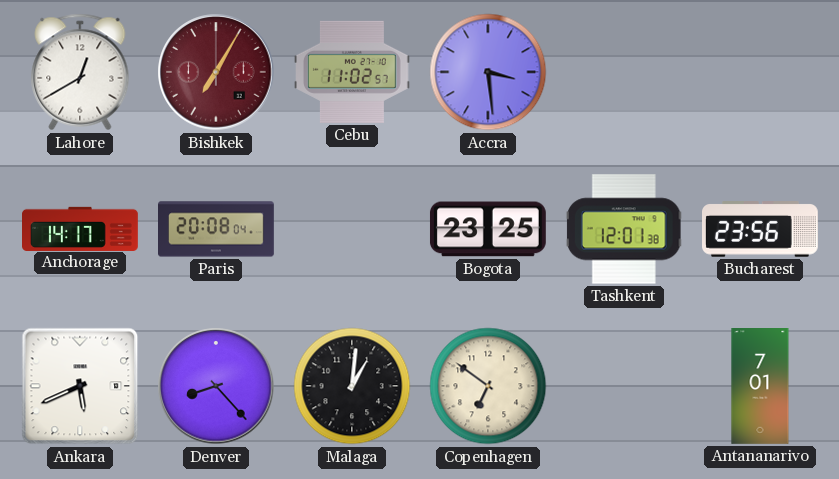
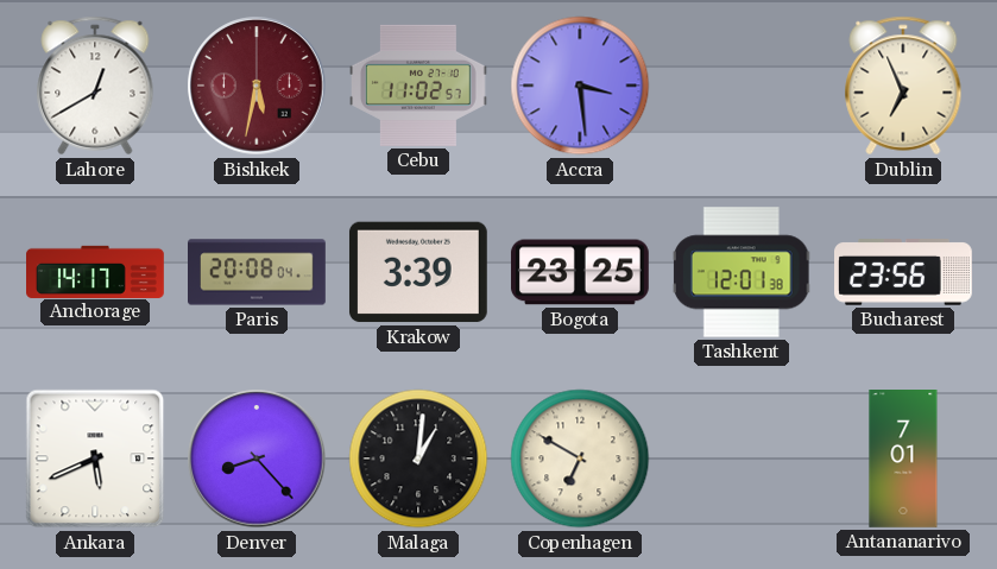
Bishkek: 7:05 -> 5:32 (257, 86)
Dublin: none -> 6:56 (903, 86)
Krakow: none -> 3:39 (418, 272)
Copenhagen: 6:51 -> 6:50 (580, 459)
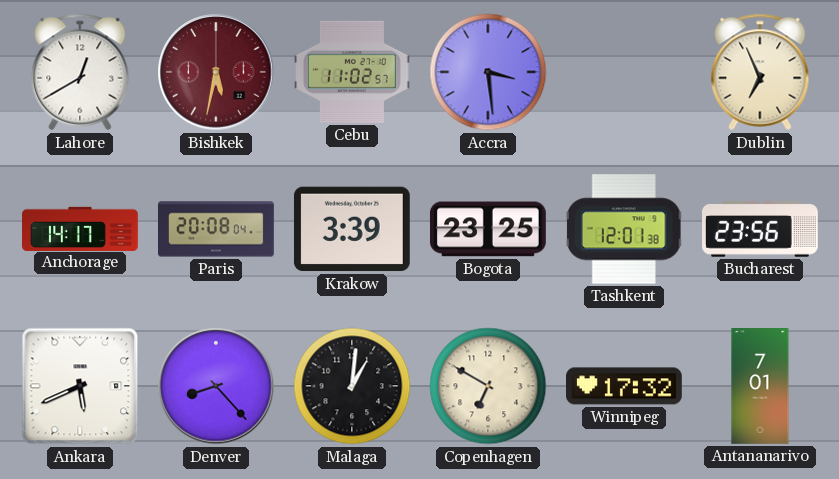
Winnipeg: none -> 17:32 (625, 386)
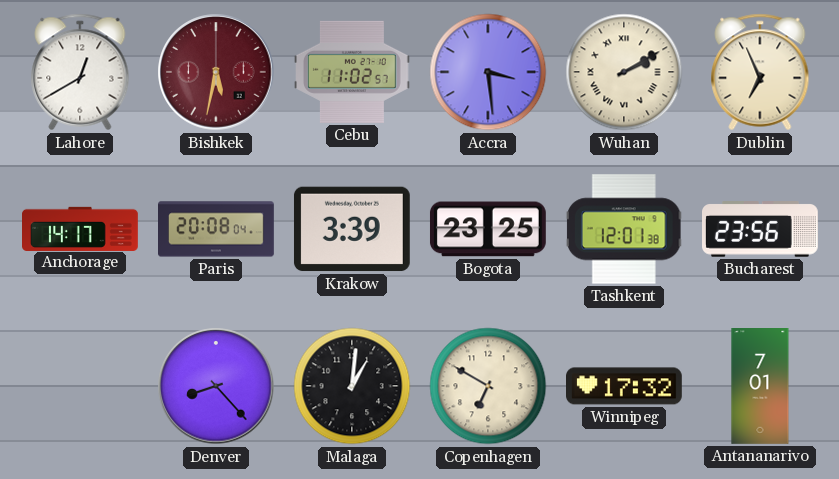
Wuhan: none -> 2:10 (624, 72)
Ankara: 5:41 -> none (80, 386)
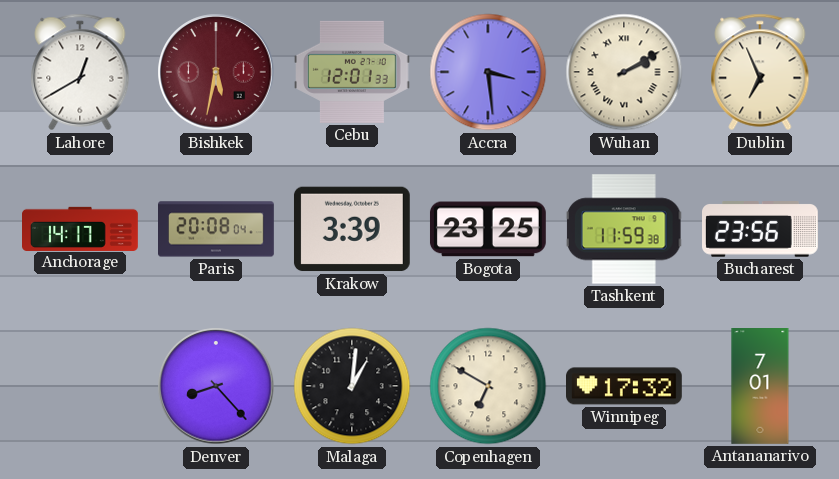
Cebu: 11:02 -> 12:01 (353, 72)
Tashkent: 12:01 -> 11:59 (624, 229)
